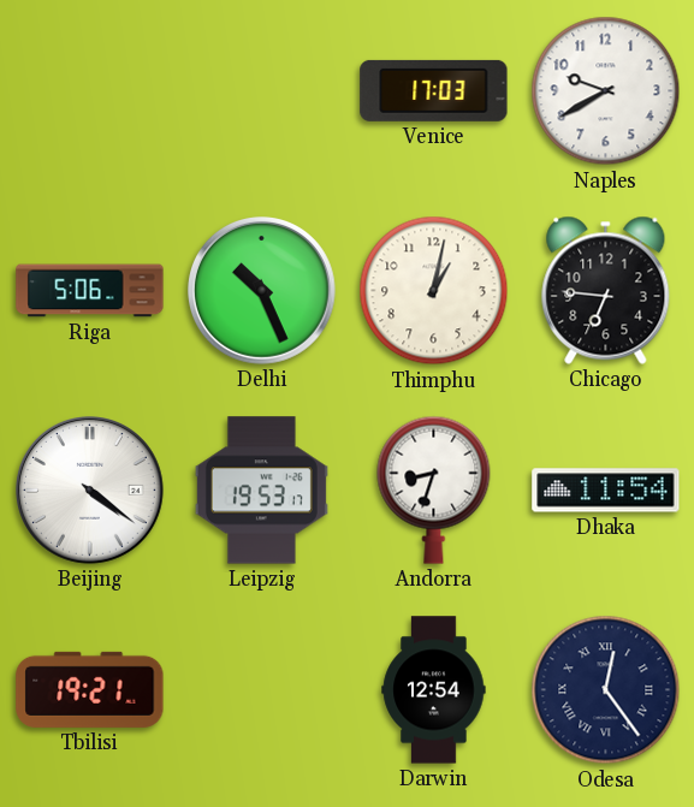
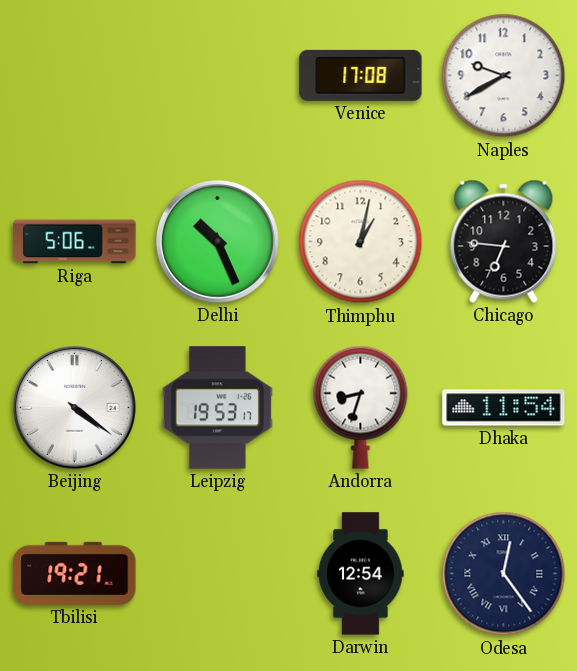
Venice: 17:03 -> 17:08 (361, 75)
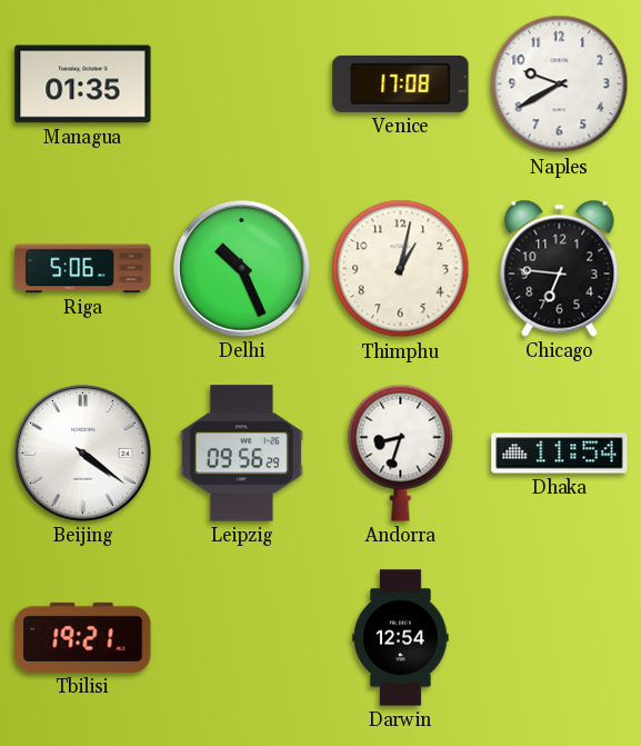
Managua: none -> 01:35 (83, 84)
Leipzig: 19:53 -> 09:56 (241, 454)
Odesa: 12:24 -> none (504, 574)
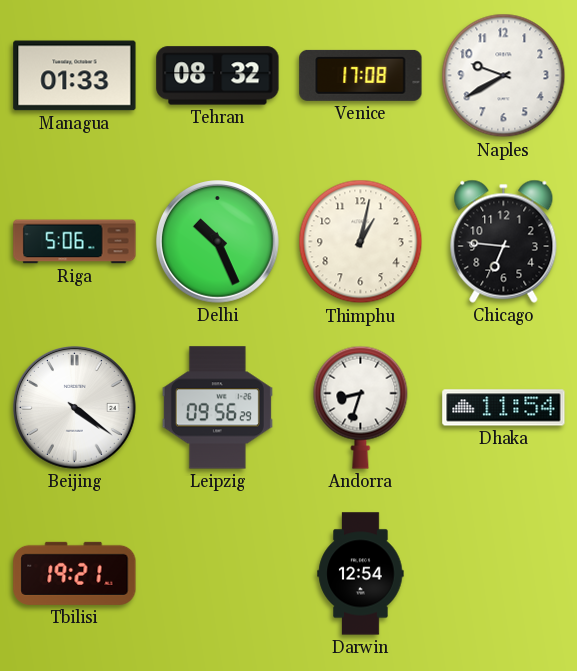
Managua: 01:35 -> 01:33 (75, 76)
Tehran: none -> 08:32 (218, 76)
